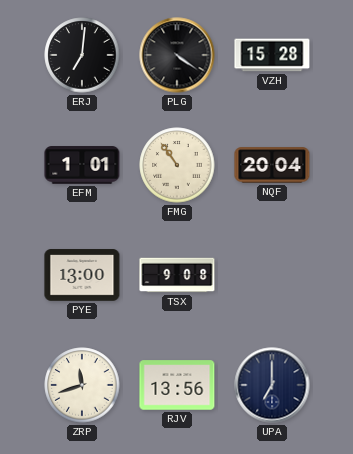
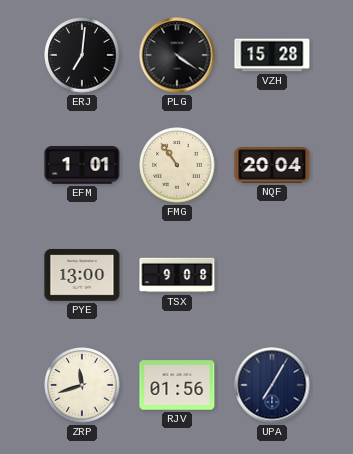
RJV: 13:56 -> 01:56 (177, 385)
UPA: 7:00 -> 7:05 (272, 385)
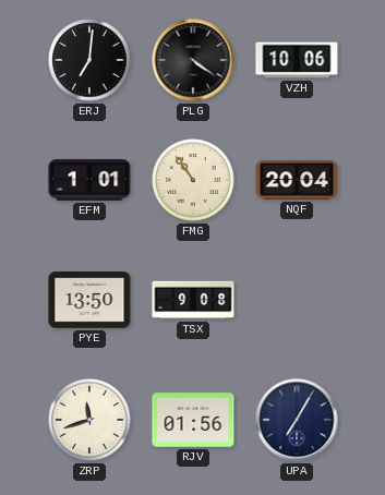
VZH: 15:28 -> 10:06 (297, 60)
PYE: 13:00 -> 13:50 (89, 300)
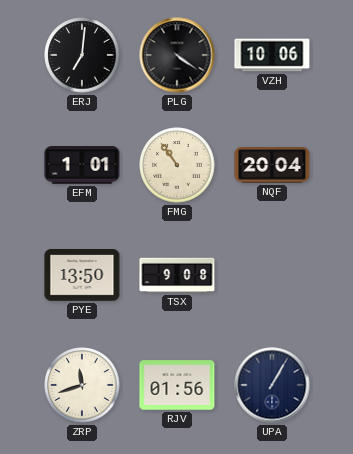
UPA: 7:05 -> 1:05 (272, 385)
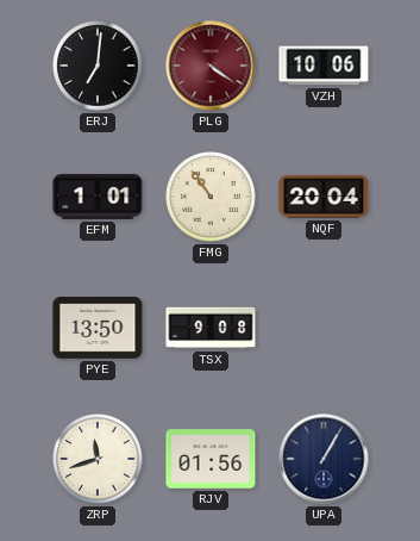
PLG dial: black -> burgundy (211, 66)
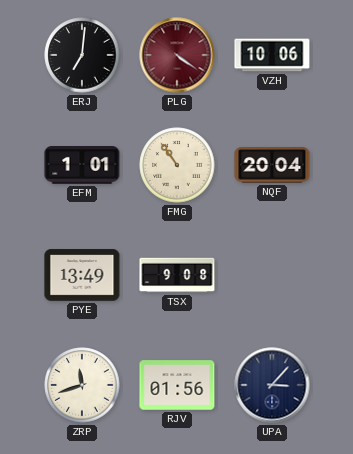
PYE: 13:50 -> 13:49 (82, 275)
UPA: 1:05 -> 3:07 (272, 385)
